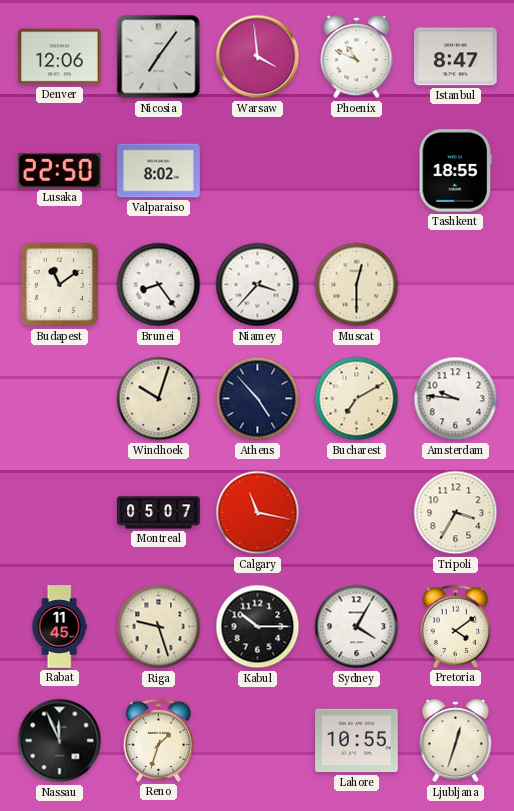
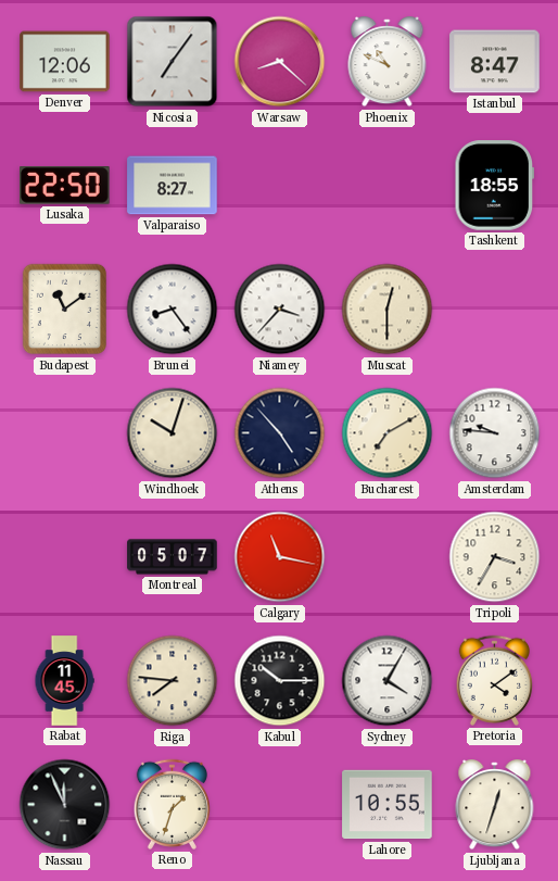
Warsaw: 3:59 -> 8:22 (280, 62)
Valparaiso: 8:02 -> 8:27 (173, 186)
Riga: 9:27 -> 7:46 (173, 681)
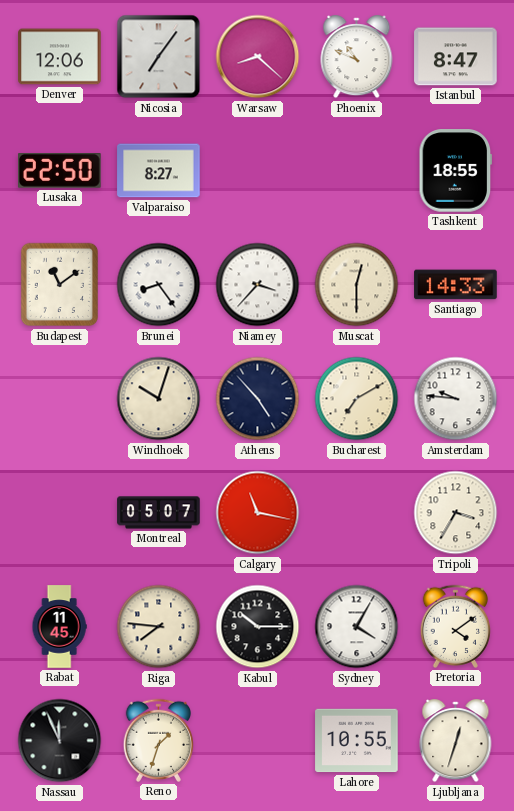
Santiago: none -> 14:33 (456, 285)
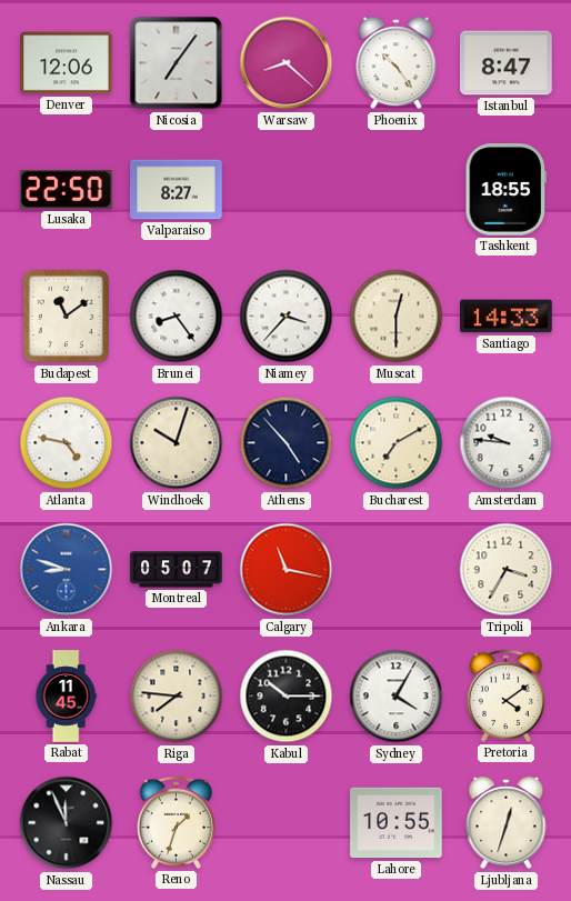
Phoenix: 10:49 -> 10:24 (397, 63)
Atlanta: none -> 4:47 (67, 443)
Ankara: none -> 8:48 (67, 570)
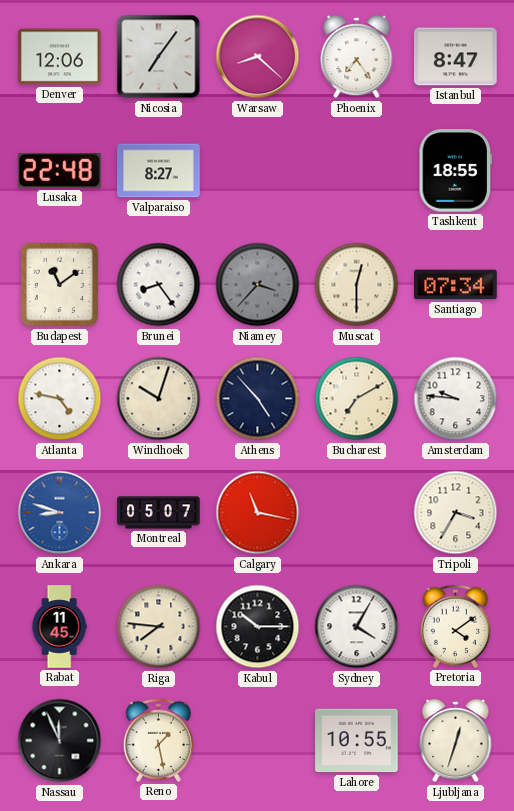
Phoenix: 10:24 -> 7:24 (357, 57)
Lusaka: 22:50 -> 22:48 (60, 171)
Niamey dial: white -> grey (258, 285)
Santiago: 14:33 -> 07:34 (456, 285)
Reno: 1:33 -> 1:28 (158, 740)
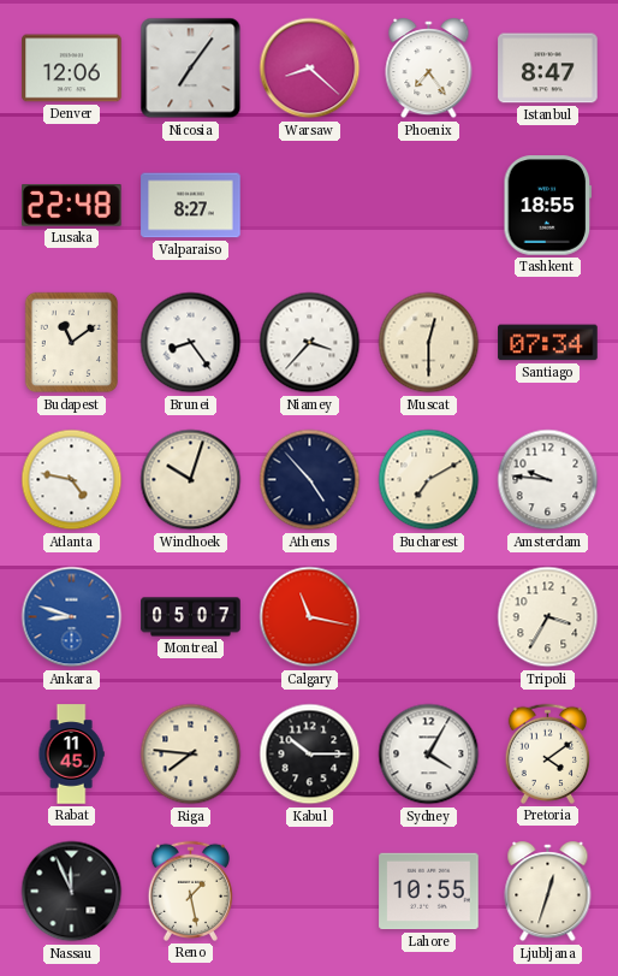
Niamey dial: grey -> white (310, 343)
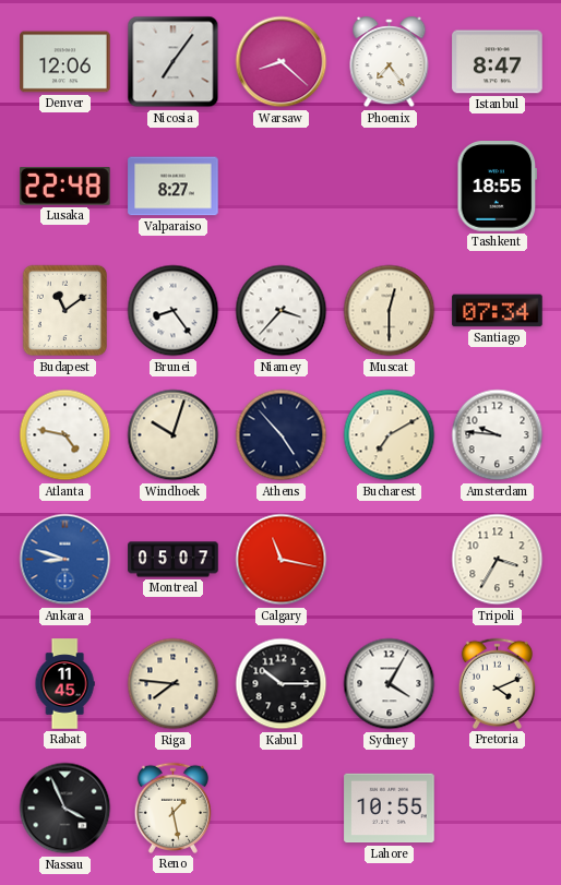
Pretoria: 4:09 -> 4:11 (497, 683)
Nassau: 11:56 -> 3:56 (65, 809)
Ljubljana: 12:33 -> none (548, 892)
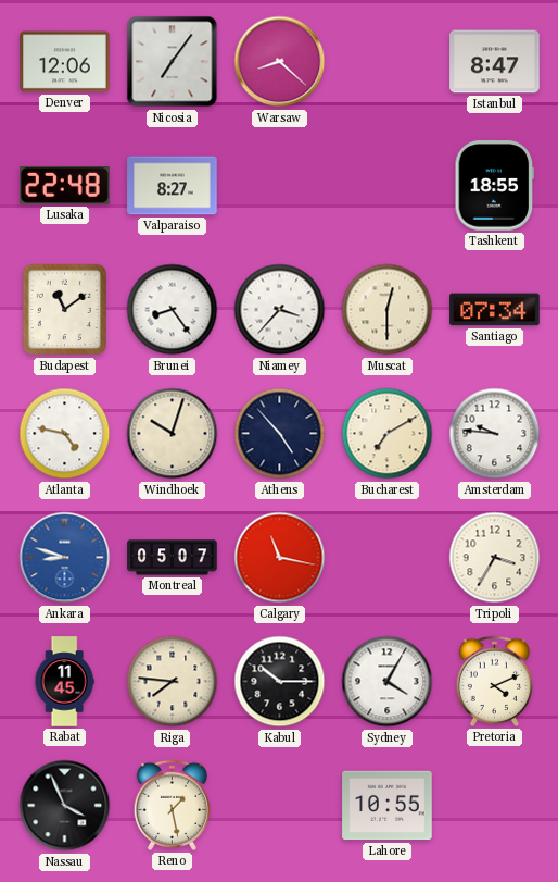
Phoenix: 7:24 -> none (390, 62)
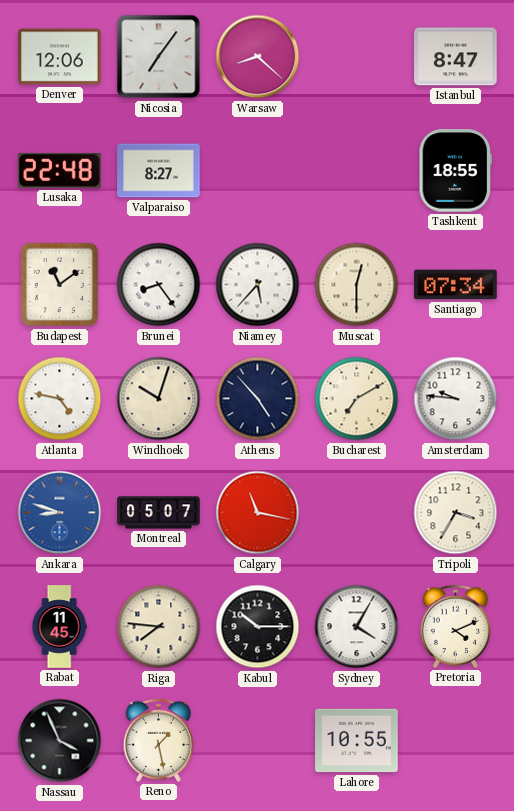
Niamey: 3:37 -> 5:37 (258, 285)
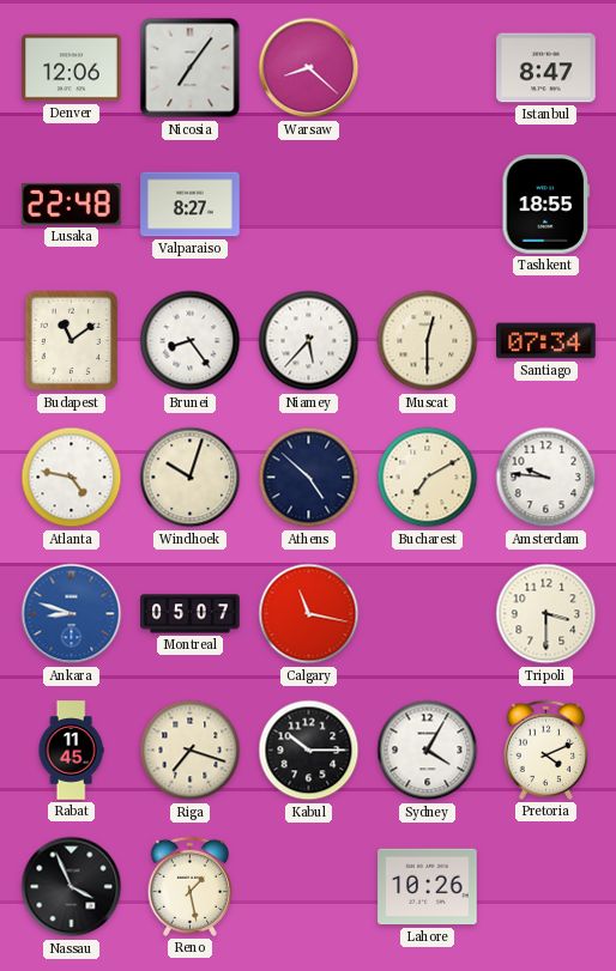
Athens: 4:53 -> 4:52 (309, 478)
Tripoli: 3:35 -> 3:30 (546, 614)
Riga: 7:46 -> 7:18 (191, 751)
Lahore: 10:55 -> 10:26 (428, 887)
